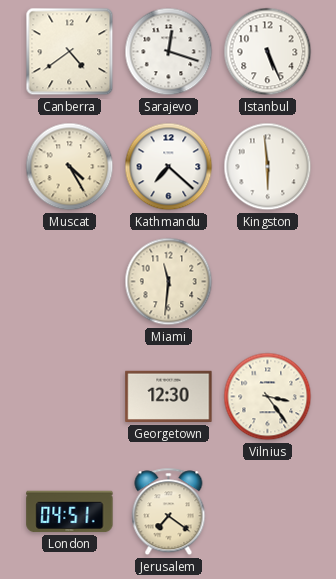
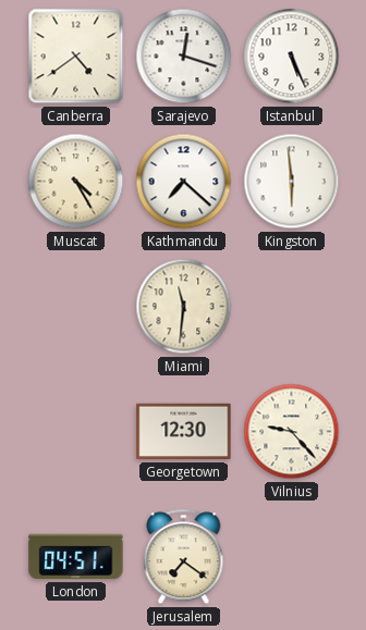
Vilnius: 3:24 -> 9:23 (292, 432)
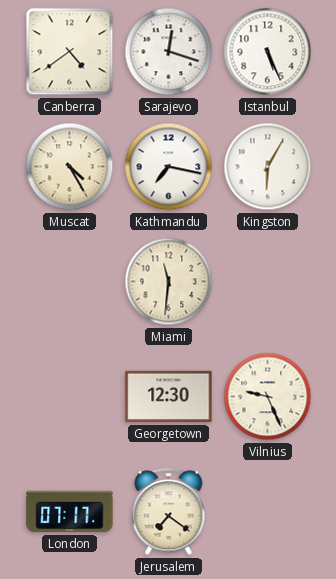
Kathmandu: 7:22 -> 7:17 (169, 167)
Kingston: 5:59 -> 6:05 (268, 167)
Vilnius: 9:23 -> 9:26 (268, 397)
London: 04:51 -> 07:17 (70, 512)
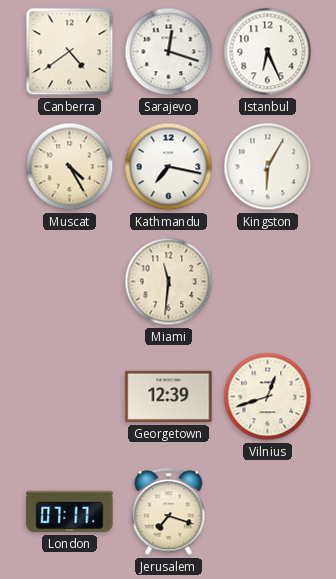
Istanbul: 5:26 -> 6:26 (268, 52)
Georgetown: 12:30 -> 12:39 (169, 397)
Vilnius: 9:26 -> 12:42 (268, 397)
Jerusalem: 7:21 -> 7:18 (169, 512)
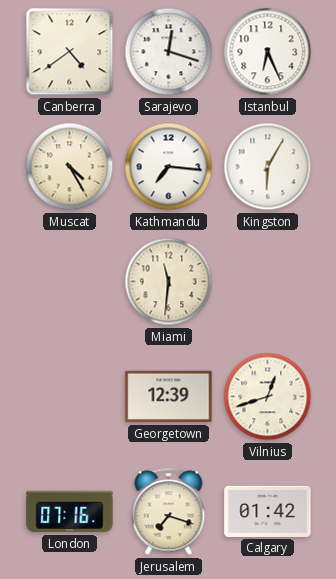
Kathmandu: 7:17 -> 7:16 (169, 167)
London: 07:17 -> 07:16 (70, 512)
Calgary: none -> 01:42 (268, 511)
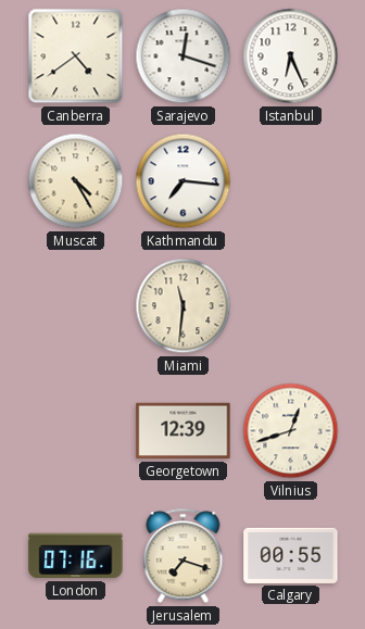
Kingston: 6:05 -> none (268, 167)
Calgary: 01:42 -> 00:55 (291, 555)
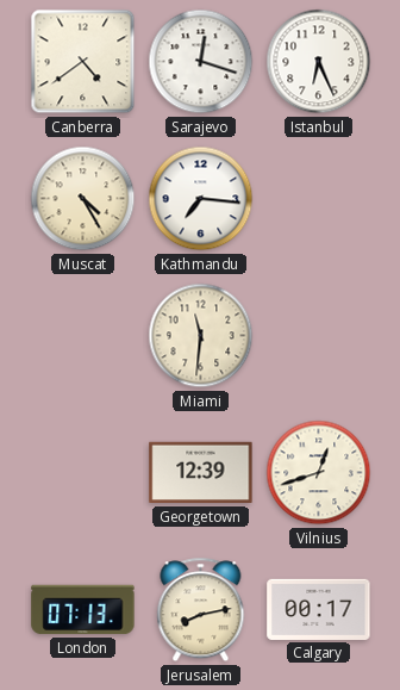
London: 07:16 -> 07:13 (83, 610)
Jerusalem: 7:18 -> 8:13 (201, 610)
Calgary: 00:55 -> 00:17 (319, 609)
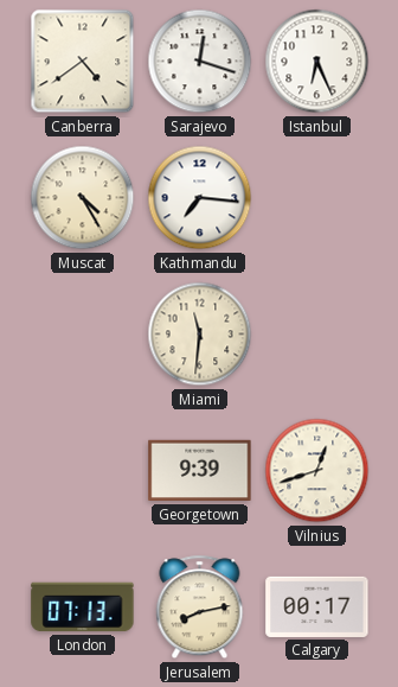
Georgetown: 12:39 -> 9:39 (200, 471)
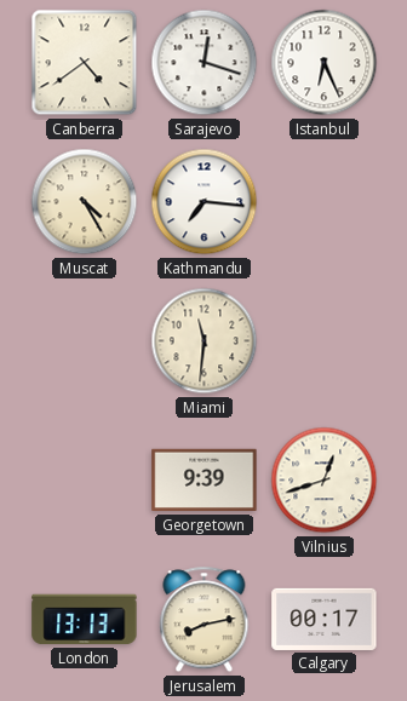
London: 07:13 -> 13:13 (85, 620)
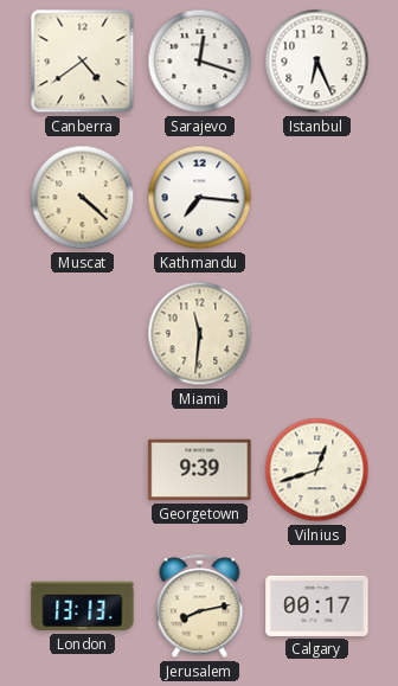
Muscat: 4:25 -> 4:22 (83, 198)
